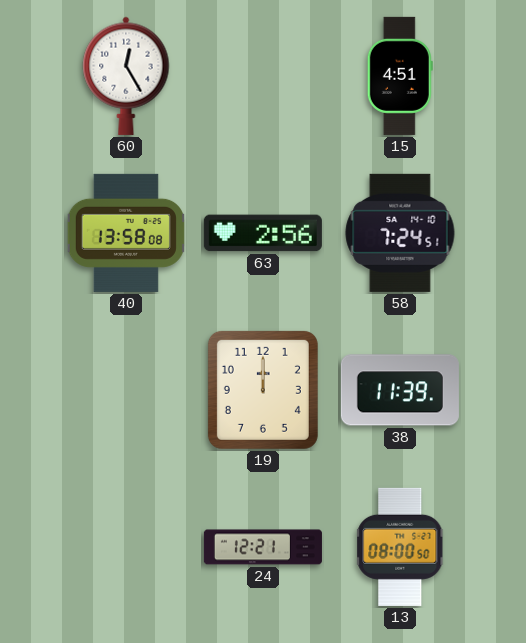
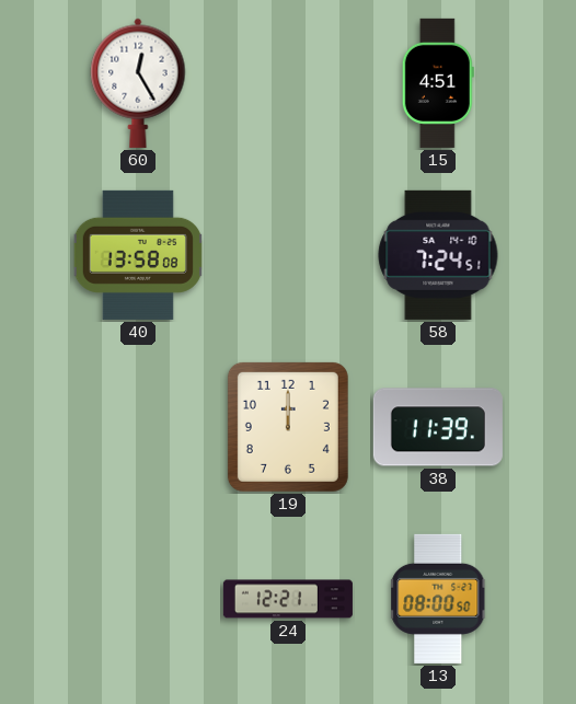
63: 2:56 -> none (263, 233)
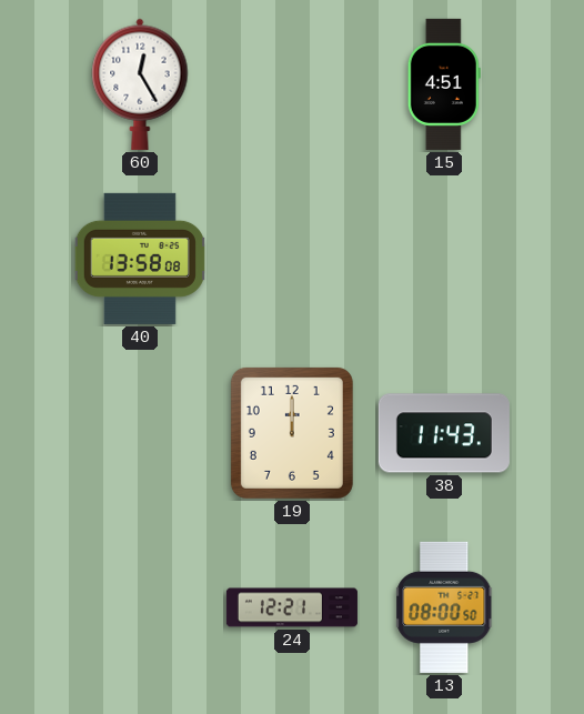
58: 7:24 -> none (438, 255)
38: 11:39 -> 11:43 (444, 433)
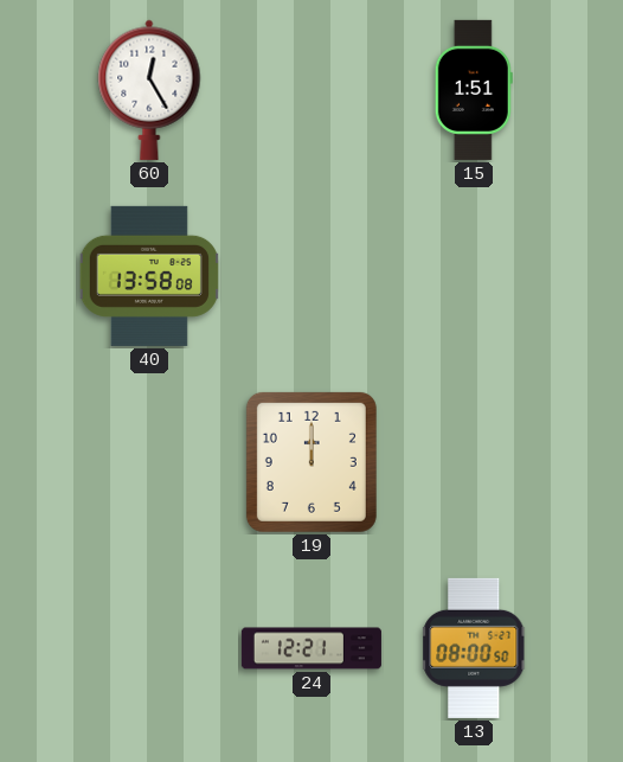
15: 4:51 -> 1:51 (474, 90)
38: 11:43 -> none (444, 433)
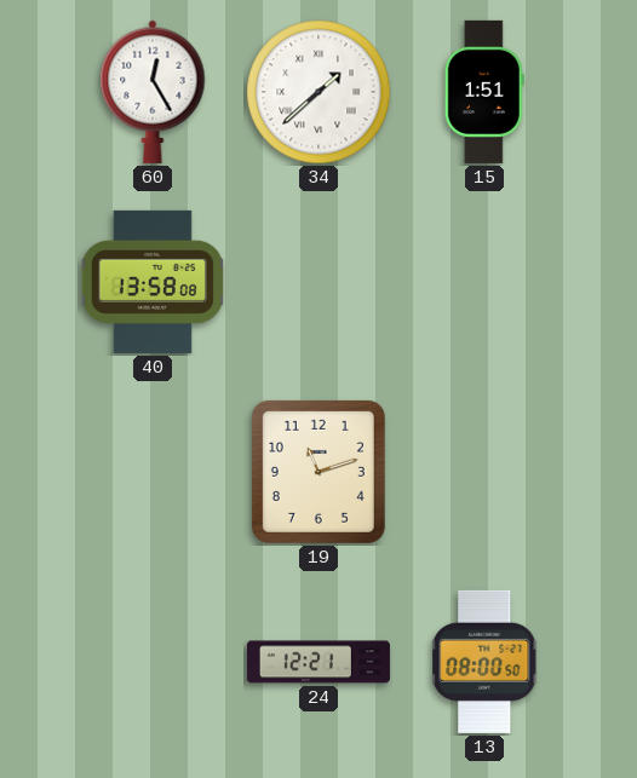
34: none -> 1:38 (318, 92)
19: 12:00 -> 11:12 (318, 472)
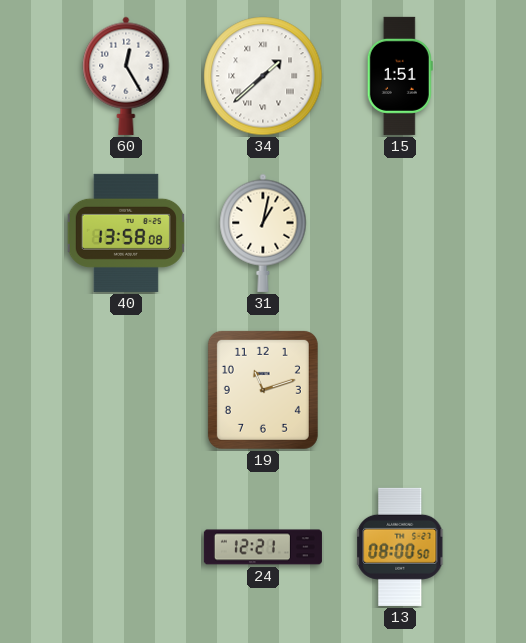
31: none -> 1:02 (263, 233)
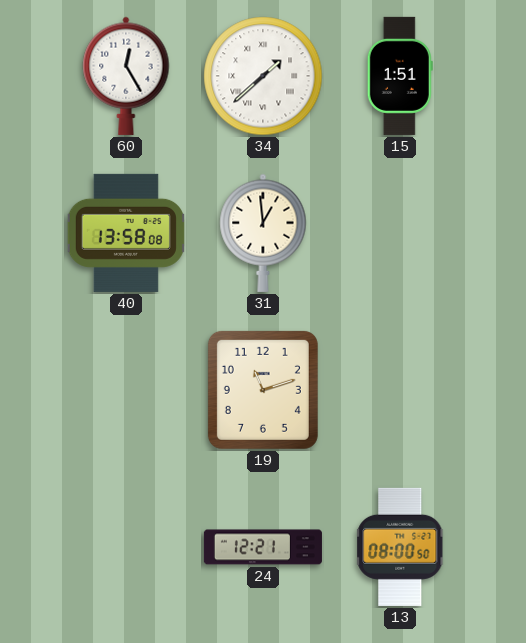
31: 1:02 -> 12:59 (263, 233)
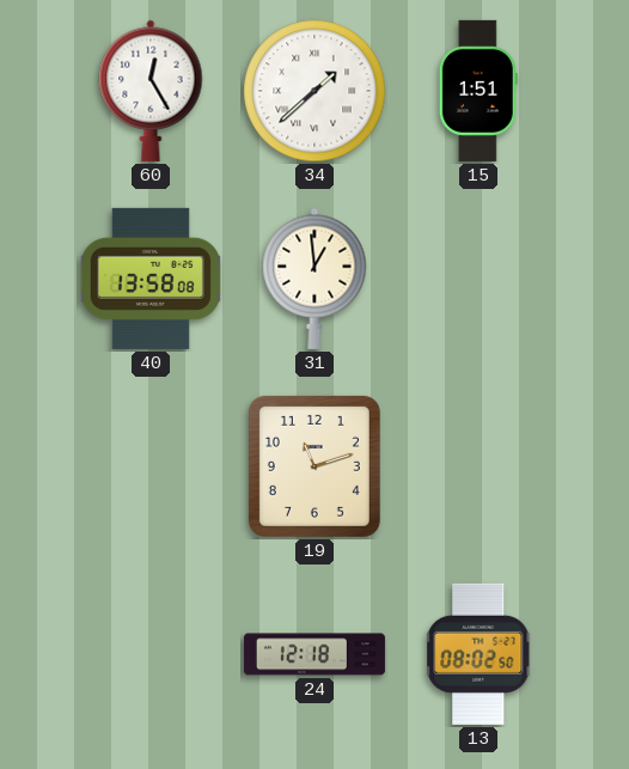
24: 12:21 -> 12:18 (314, 654)
13: 08:00 -> 08:02 (480, 654)
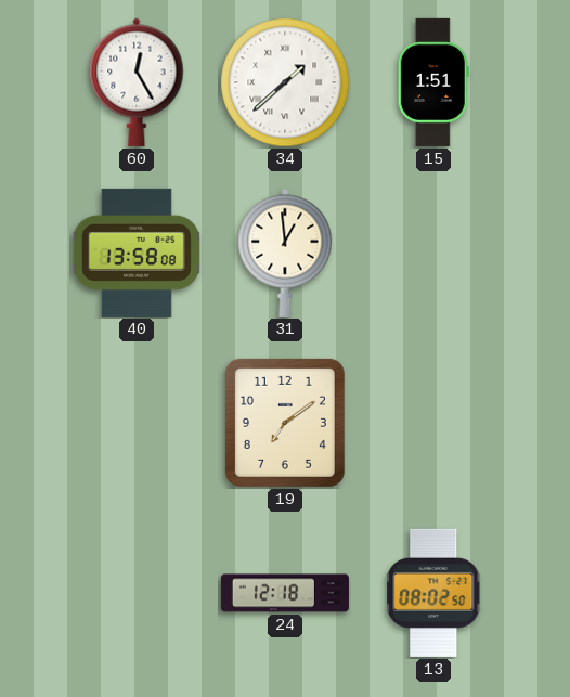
19: 11:12 -> 7:09 (285, 423)
